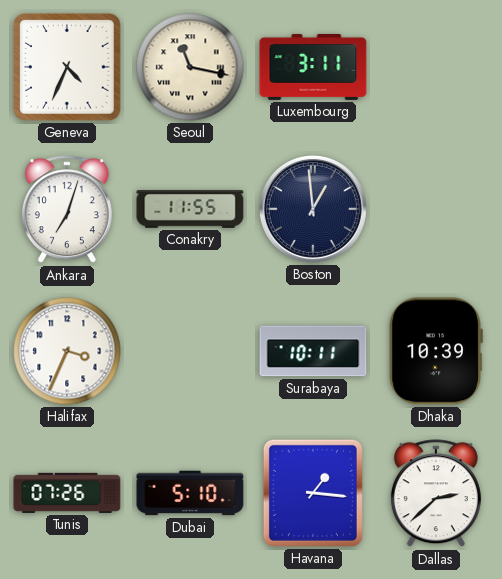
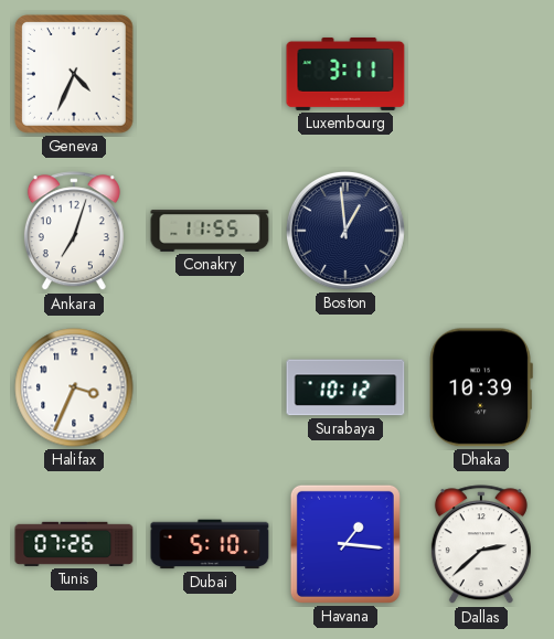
Seoul: 11:17 -> none (190, 67)
Surabaya: 10:11 -> 10:12 (345, 387)
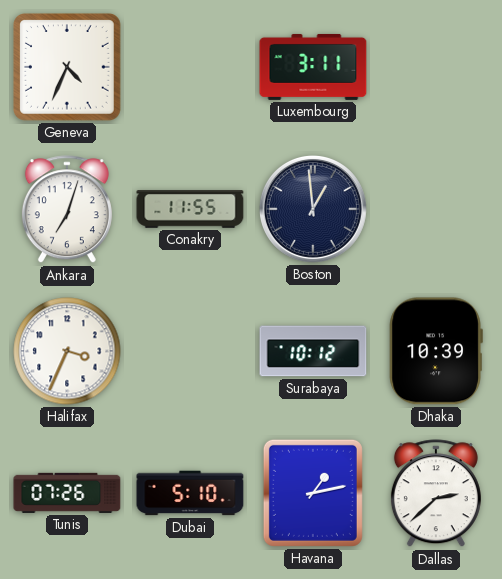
Havana: 1:16 -> 1:13 (313, 493)
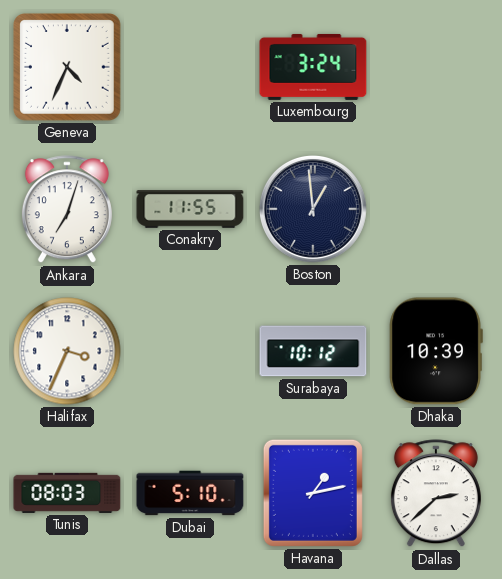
Luxembourg: 3:11 -> 3:24 (313, 67)
Tunis: 07:26 -> 08:03 (67, 493)
